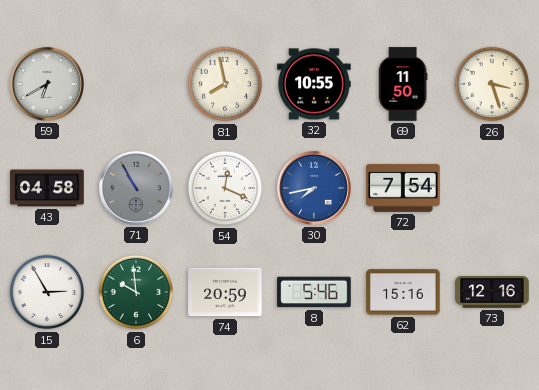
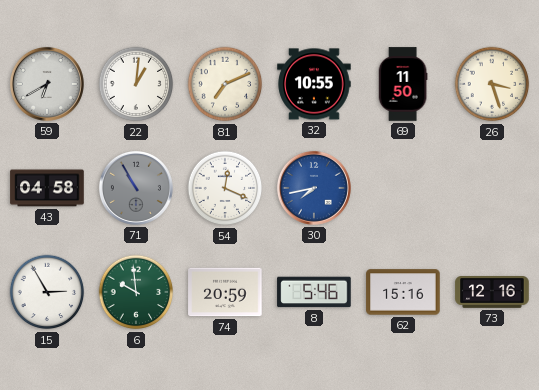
22: none -> 1:01 (136, 84)
81: 7:58 -> 7:11 (225, 84)
72: 7:54 -> none (403, 188)
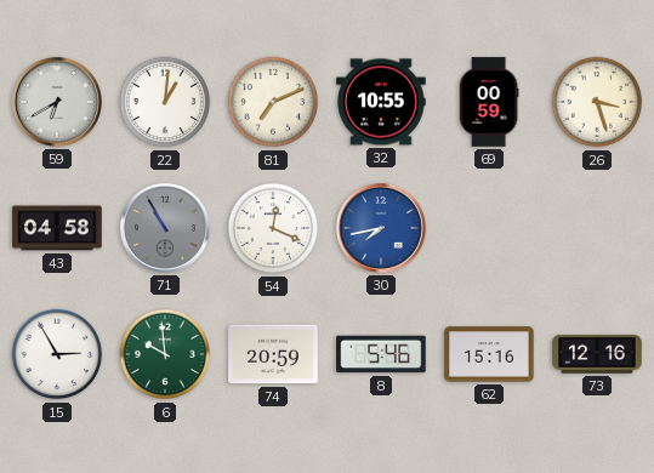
69: 11:50 -> 00:59 (489, 102)
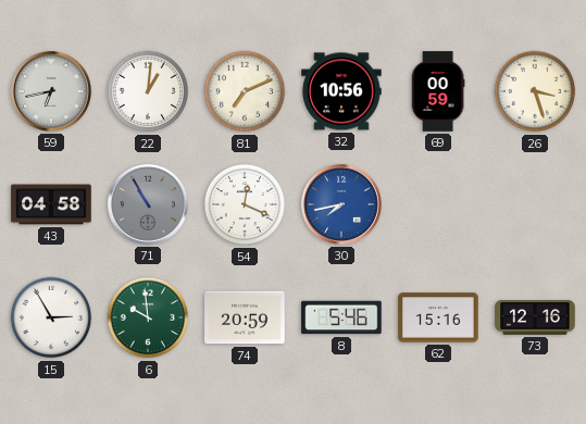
59: 6:40 -> 6:43 (51, 91)
32: 10:55 -> 10:56 (341, 91)
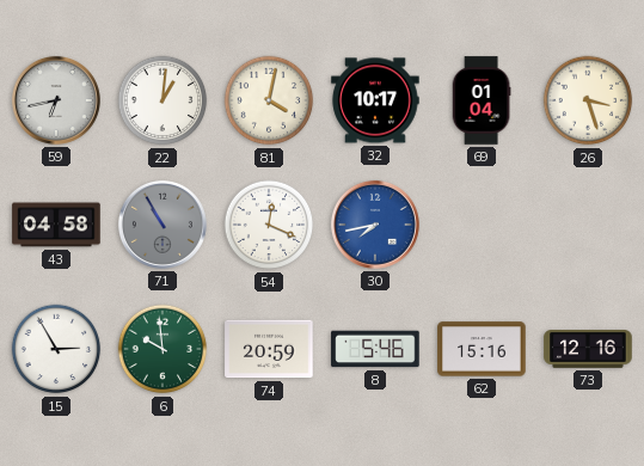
81: 7:11 -> 4:02 (269, 100)
32: 10:56 -> 10:17 (375, 100)
69: 00:59 -> 01:04 (482, 100)
